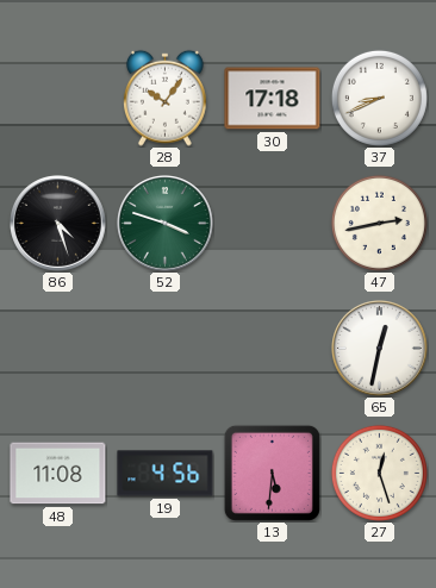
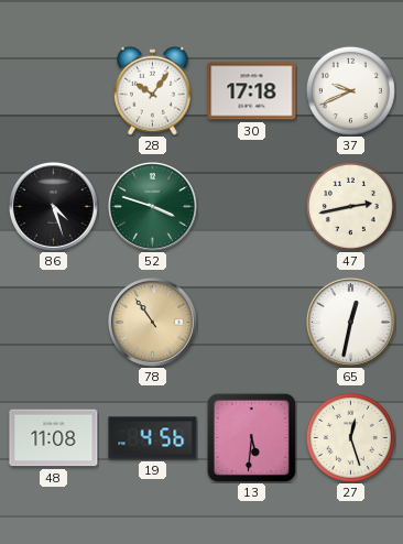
37: 8:41 -> 9:41 (350, 90)
78: none -> 10:54 (153, 323)
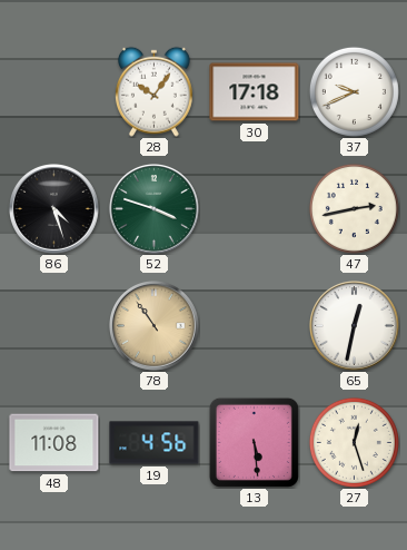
13: 5:31 -> 5:29 (254, 442)
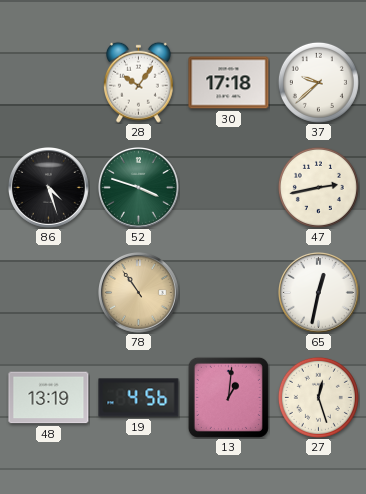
37: 9:41 -> 9:38 (318, 82)
48: 11:08 -> 13:19 (49, 398)
13: 5:29 -> 1:01 (228, 397)
